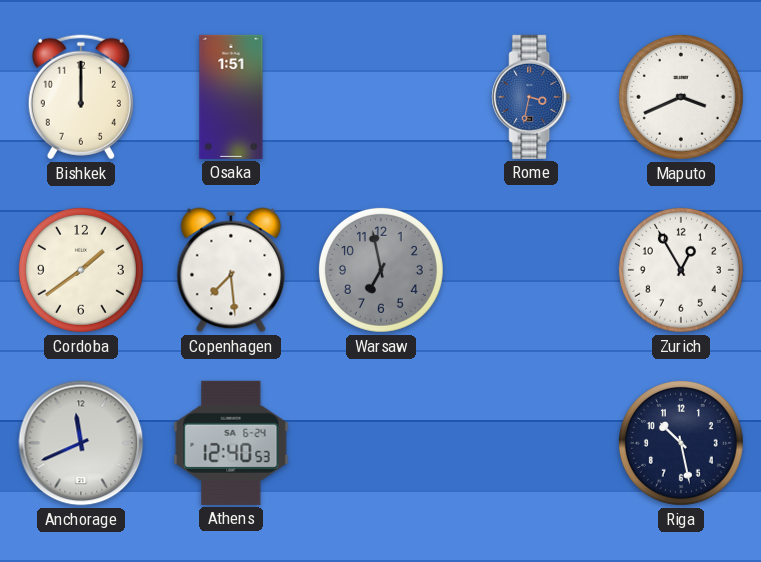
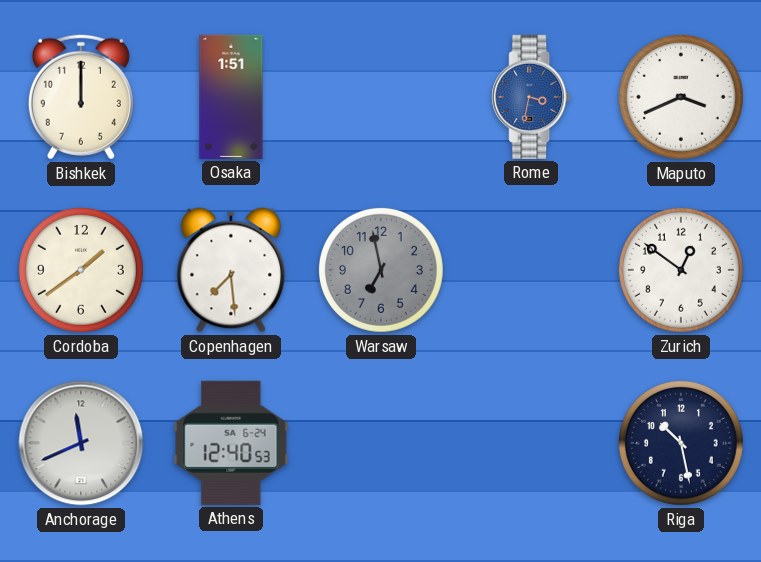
Zurich: 12:55 -> 12:51 (681, 270)
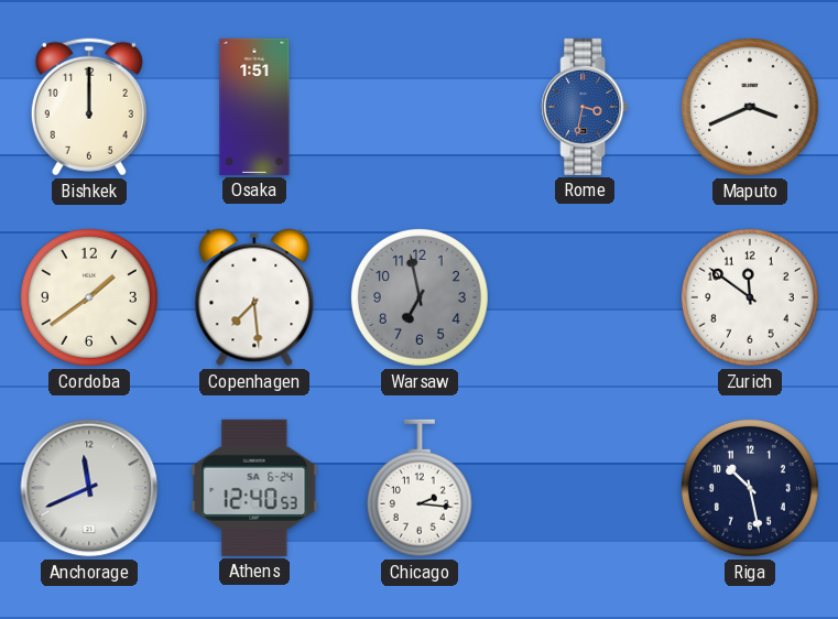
Zurich: 12:51 -> 11:51 (750, 297)
Chicago: none -> 2:16 (420, 488)
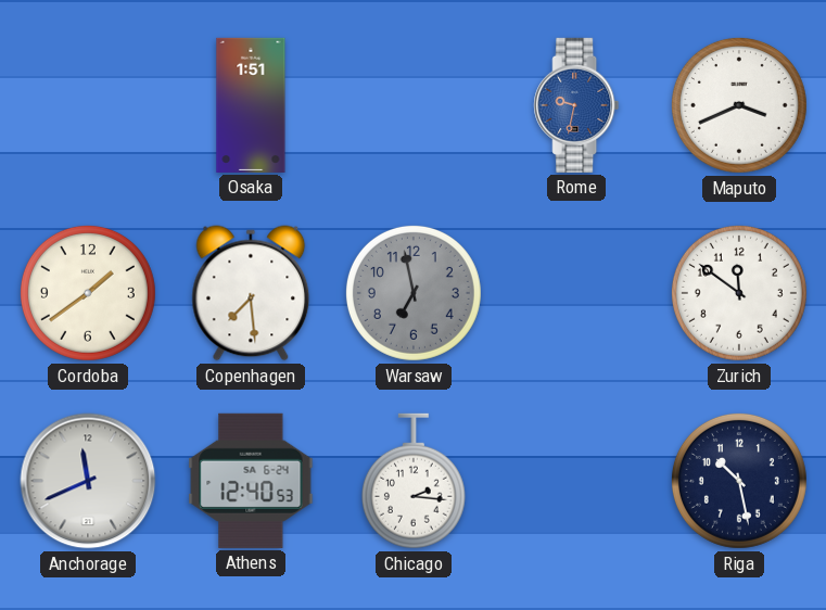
Bishkek: 12:00 -> none (89, 107)
Rome: 3:32 -> 9:32 (576, 105)
